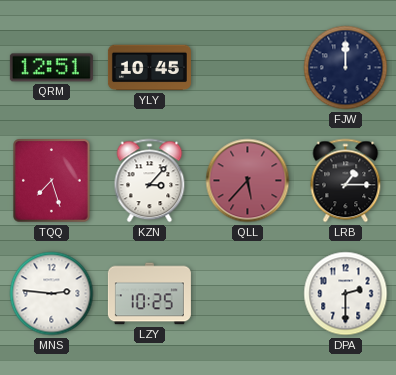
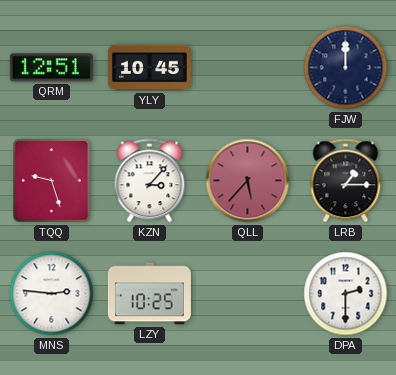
TQQ: 7:27 -> 9:27 (52, 181)
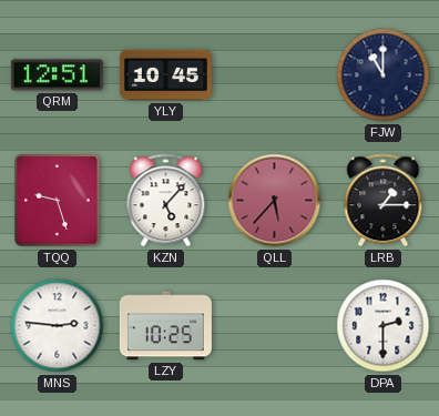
FJW: 12:00 -> 11:00 (384, 75)
KZN: 3:07 -> 5:07 (166, 201)
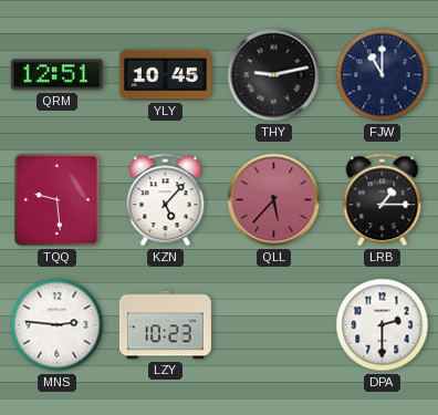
THY: none -> 9:13 (274, 75)
TQQ: 9:27 -> 9:29 (58, 200)
LZY: 10:25 -> 10:23 (165, 325)
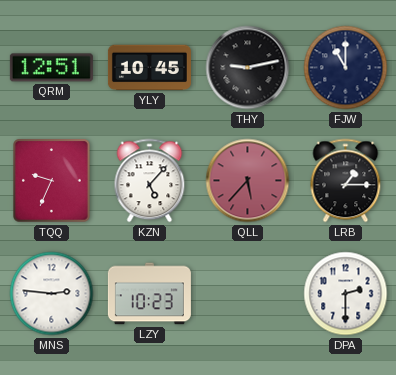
TQQ: 9:29 -> 9:34 (52, 181)
